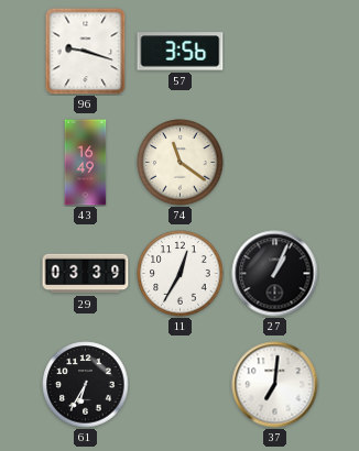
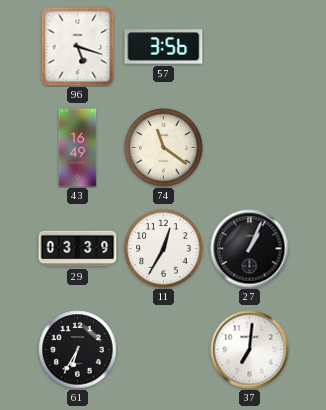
96: 9:18 -> 5:18 (78, 47)
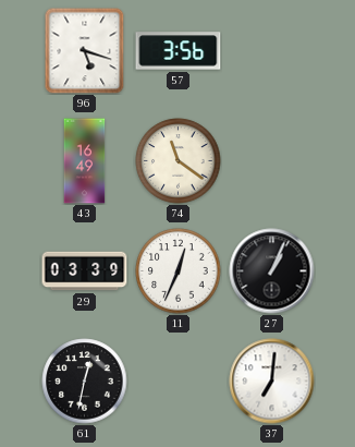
11: 12:35 -> 12:34 (179, 271)
61: 6:35 -> 12:32 (85, 382)
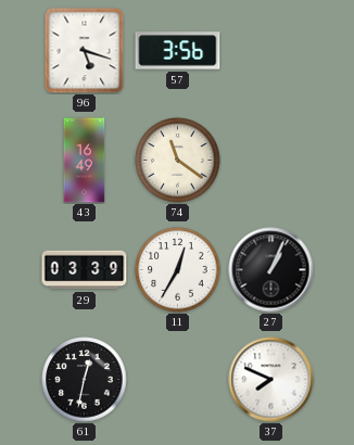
11: 12:34 -> 12:35 (178, 270)
37: 7:01 -> 7:49 (271, 380)
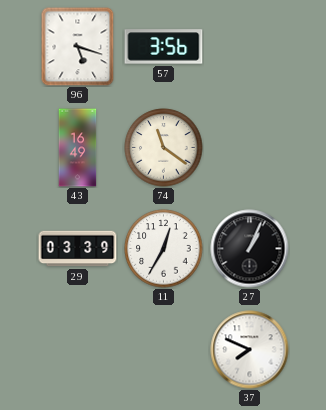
61: 12:32 -> none (85, 380)
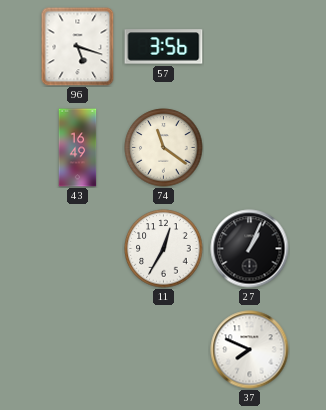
29: 03:39 -> none (78, 249)
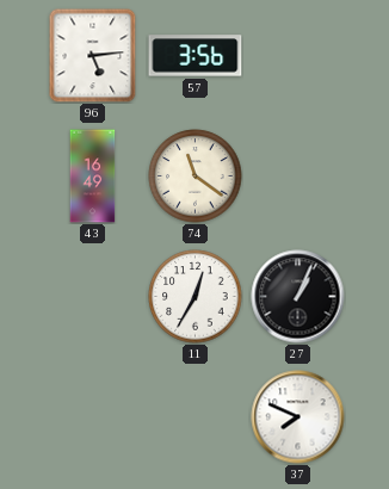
96: 5:18 -> 5:14 (93, 56)
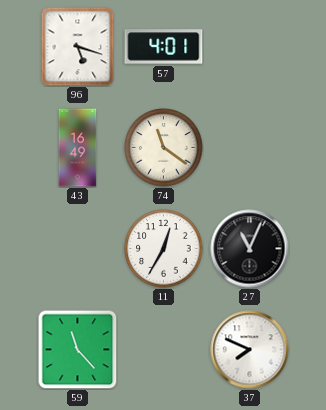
96: 5:14 -> 5:18 (78, 47)
57: 3:56 -> 4:01 (164, 47)
27: 1:04 -> 11:04 (250, 249)
59: none -> 11:23 (78, 350)
